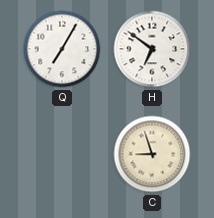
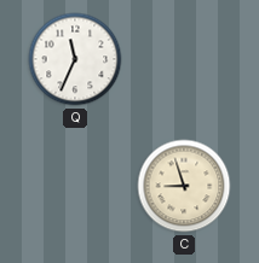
Q: 7:05 -> 11:34 (75, 59)
H: 6:51 -> none (152, 49)
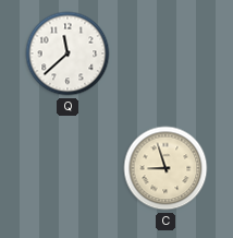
Q: 11:34 -> 11:38 (68, 53)
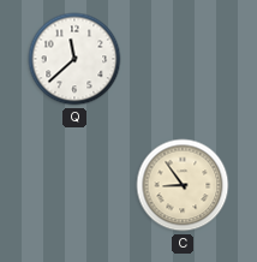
C: 8:57 -> 8:54 (183, 185)
